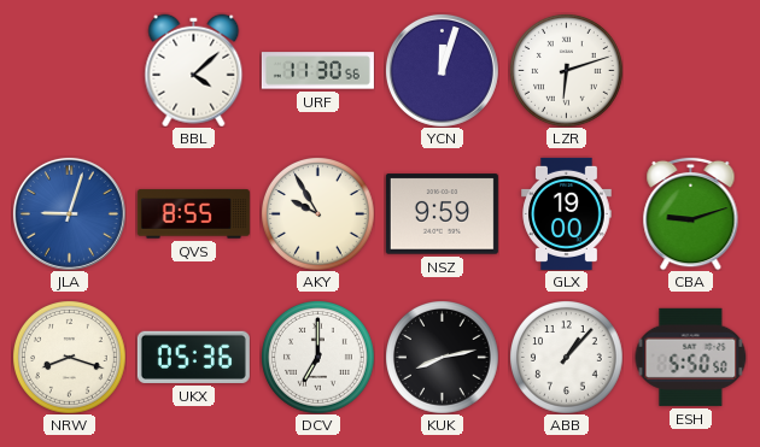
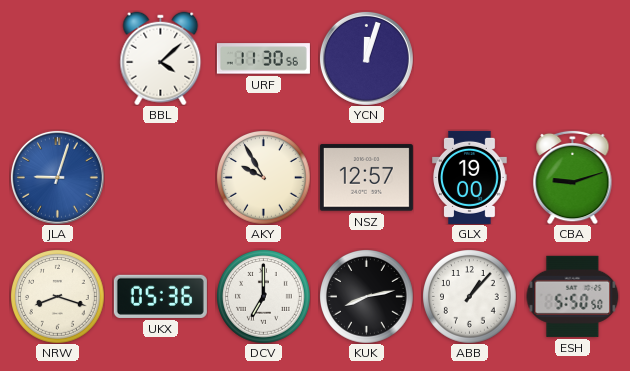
LZR: 6:12 -> none (567, 71)
QVS: 8:55 -> none (193, 214)
NSZ: 9:59 -> 12:57 (366, 178)
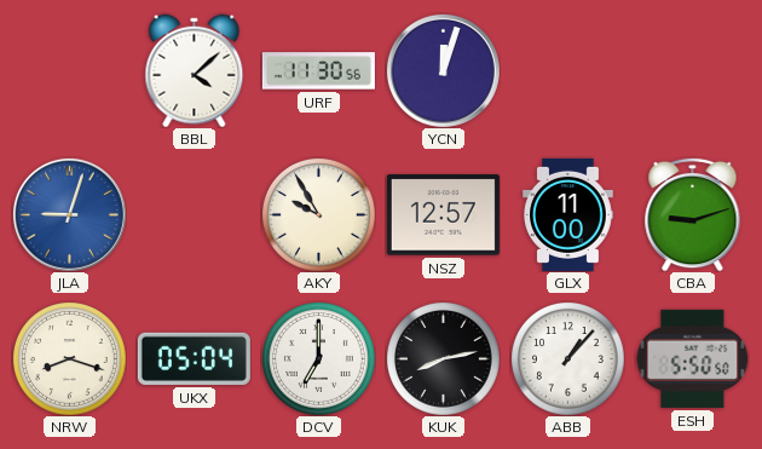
GLX: 19:00 -> 11:00 (568, 214)
UKX: 05:36 -> 05:04 (194, 358)
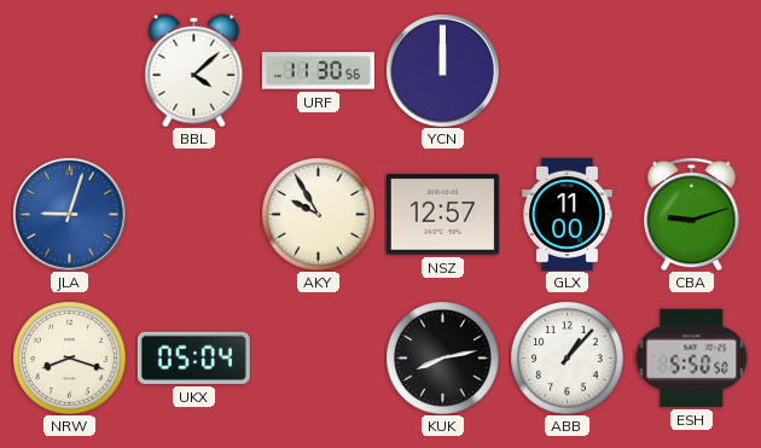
YCN: 12:03 -> 12:00 (442, 70)
DCV: 7:00 -> none (319, 359)
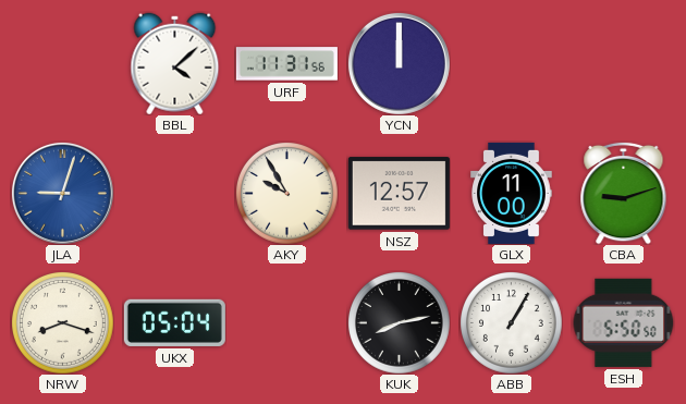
URF: 11:30 -> 11:31 (286, 64)
ABB: 1:07 -> 1:05 (512, 323)
